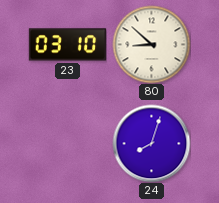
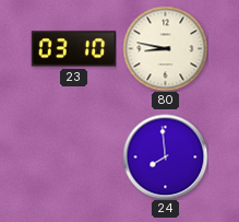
80: 8:52 -> 8:47 (165, 48)
24: 8:03 -> 7:59 (165, 156)
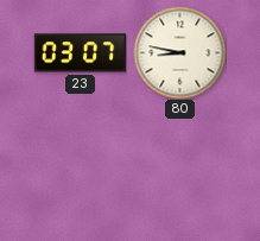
23: 03:10 -> 03:07 (80, 53)
24: 7:59 -> none (165, 156)
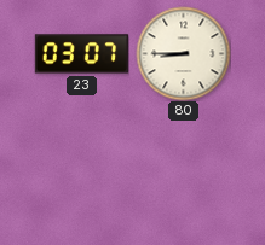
80: 8:47 -> 8:45 (183, 53)
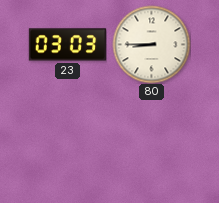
23: 03:07 -> 03:03 (67, 45)
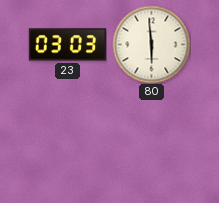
80: 8:45 -> 5:59 (151, 44)
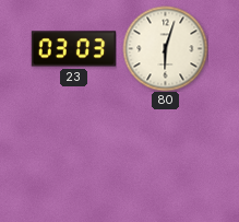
80: 5:59 -> 6:03 (165, 48)
